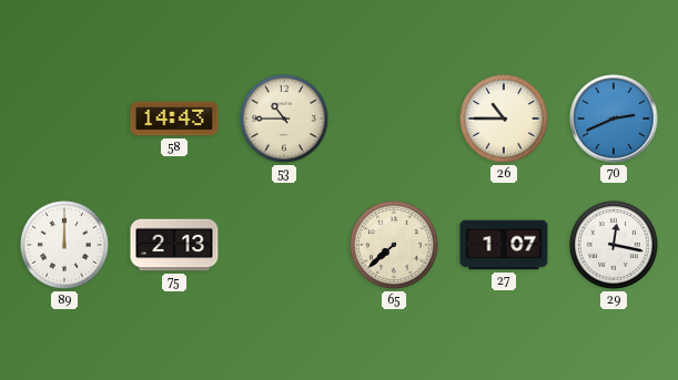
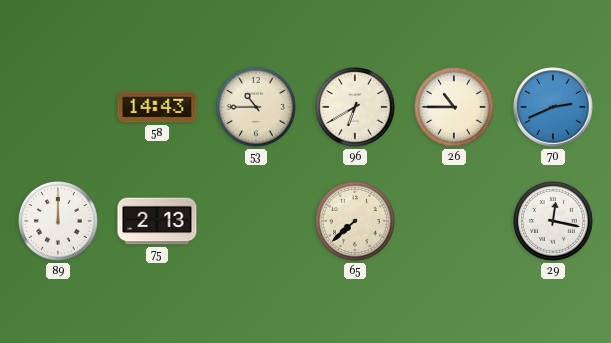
96: none -> 6:40 (356, 108)
27: 1:07 -> none (504, 245)
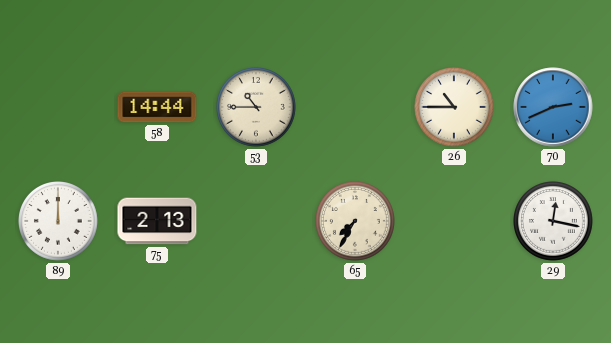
58: 14:43 -> 14:44 (157, 107)
96: 6:40 -> none (356, 108)
65: 7:38 -> 7:35 (356, 222)
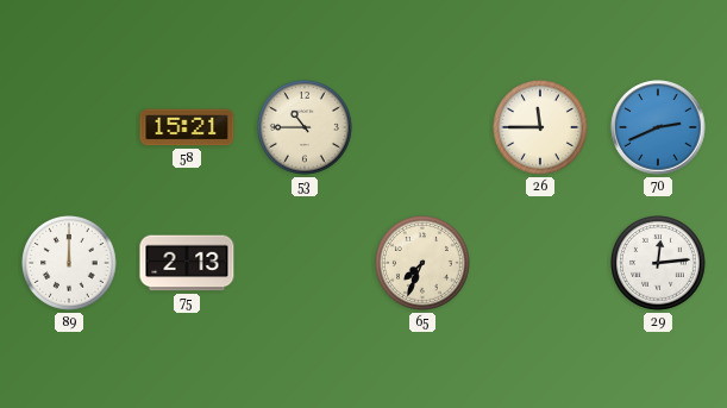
58: 14:44 -> 15:21 (187, 127)
26: 10:45 -> 11:45 (541, 128)
65: 7:35 -> 7:34 (424, 264)
29: 12:17 -> 12:14 (659, 264)
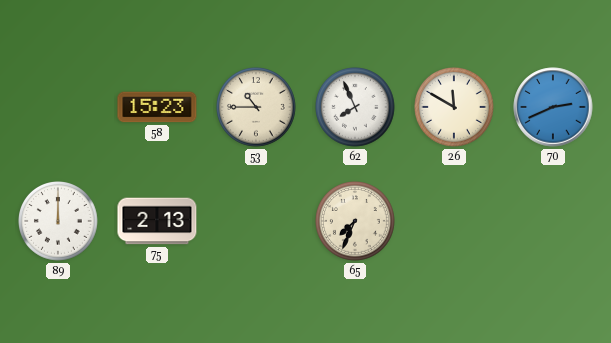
58: 15:21 -> 15:23 (157, 107)
62: none -> 7:56 (356, 108)
26: 11:45 -> 11:50 (455, 108)
29: 12:14 -> none (659, 264)
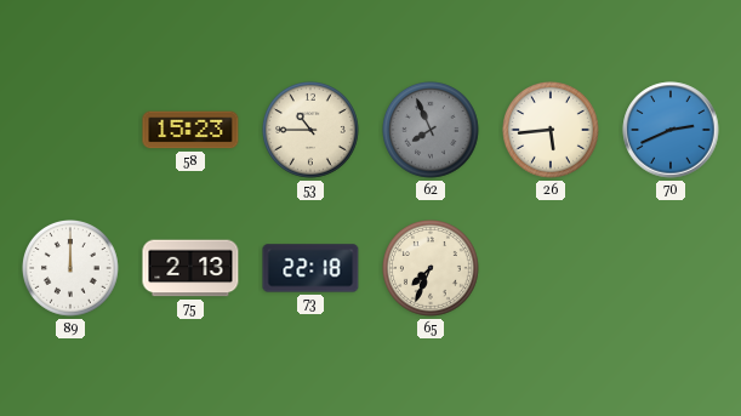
62 dial: white -> grey (432, 131)
26: 11:50 -> 5:44 (552, 131)
73: none -> 22:18 (310, 268)
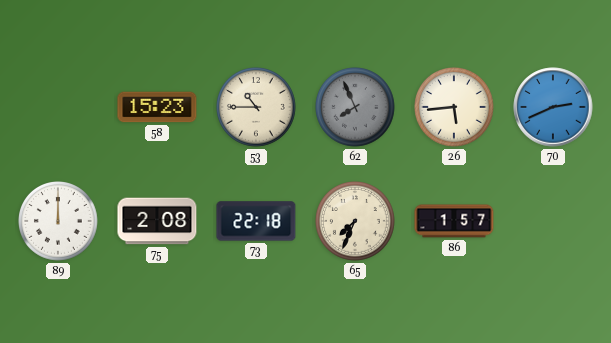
75: 2:13 -> 2:08 (157, 221)
86: none -> 1:57 (454, 221)
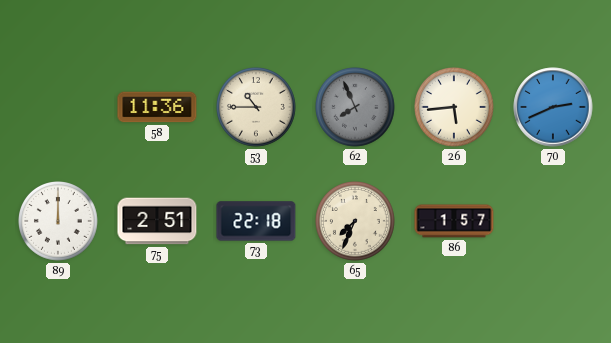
58: 15:23 -> 11:36 (157, 107)
75: 2:08 -> 2:51 (157, 221)
